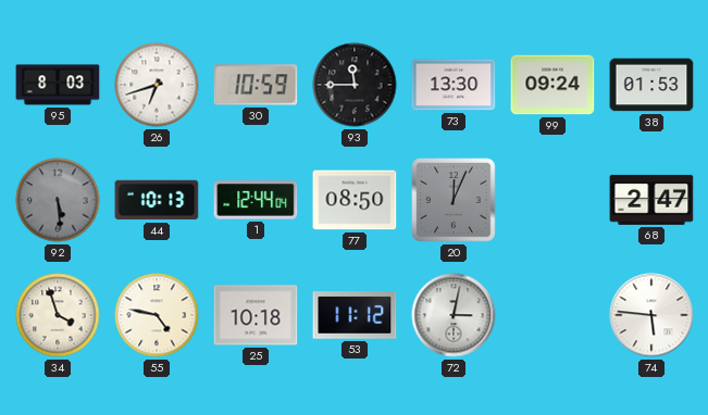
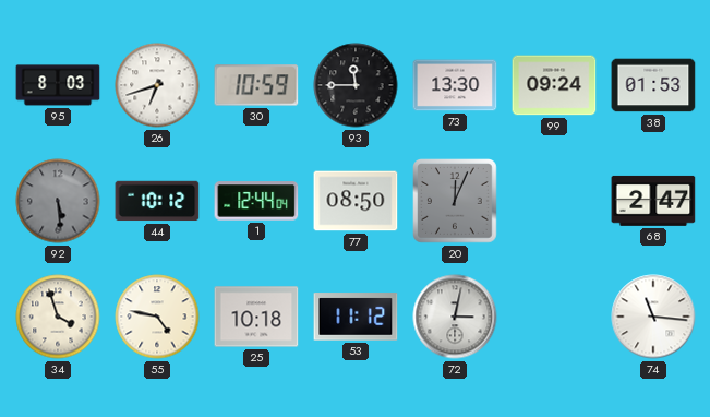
44: 10:13 -> 10:12 (157, 201)
74: 5:46 -> 11:16 (653, 317)
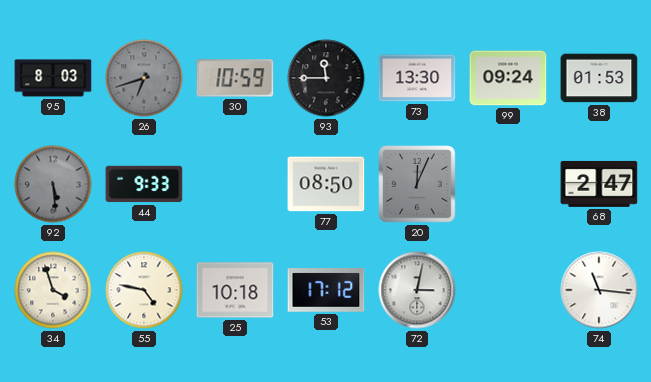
26 dial: white -> grey (144, 78)
44: 10:12 -> 9:33 (144, 184)
1: 12:44 -> none (256, 201)
53: 11:12 -> 17:12 (326, 290)
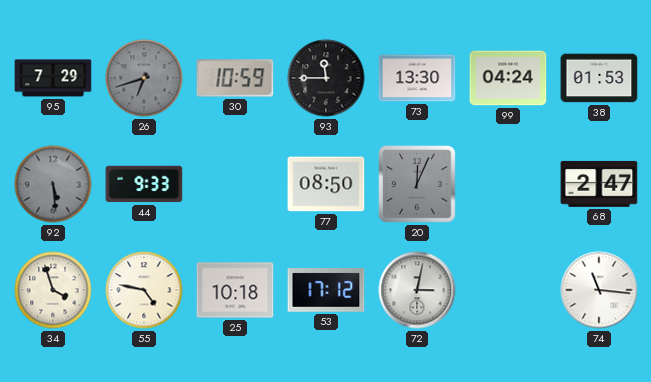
95: 8:03 -> 7:29 (53, 78)
99: 09:24 -> 04:24 (508, 78)
